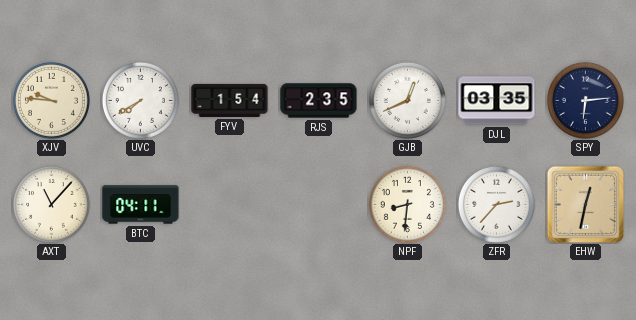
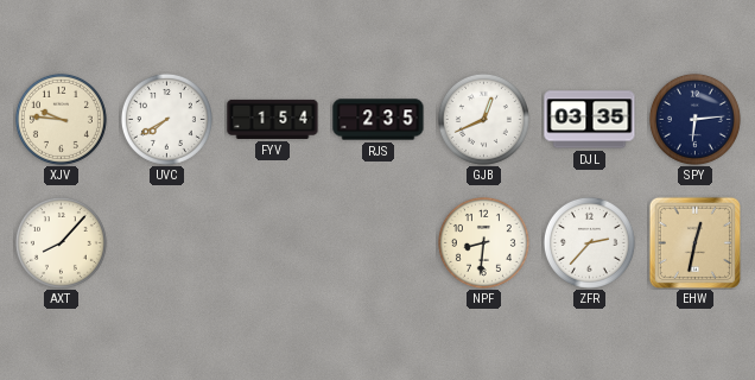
AXT: 11:07 -> 8:07 (61, 242)
BTC: 04:11 -> none (141, 205)
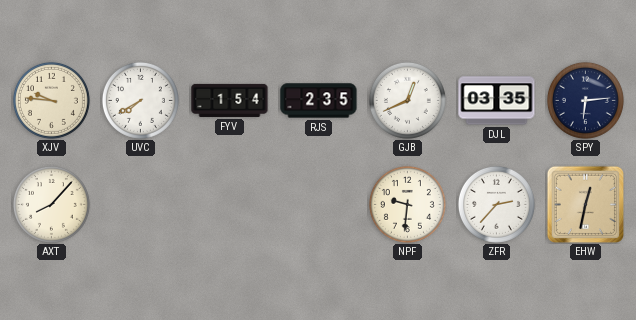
NPF: 8:31 -> 9:31 (407, 204)
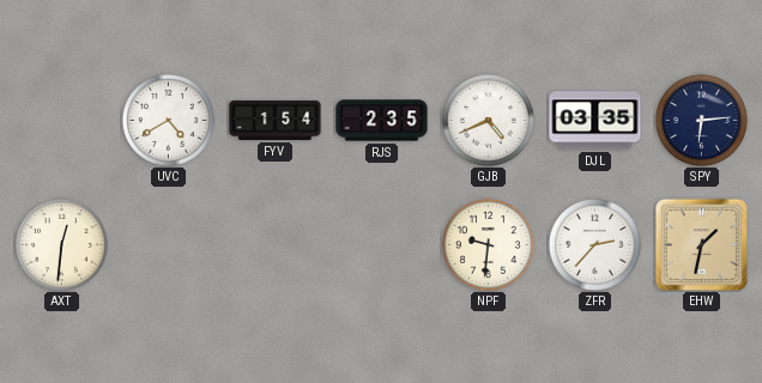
XJV: 9:46 -> none (51, 100)
UVC: 7:40 -> 4:40 (168, 120)
GJB: 12:41 -> 4:41 (488, 120)
AXT: 8:07 -> 12:31 (61, 244)
EHW: 12:32 -> 1:32 (701, 244)
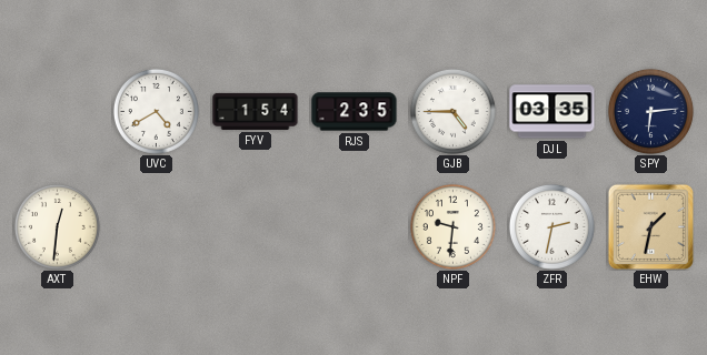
GJB: 4:41 -> 4:45 (452, 111)
ZFR: 2:37 -> 2:32 (551, 226)
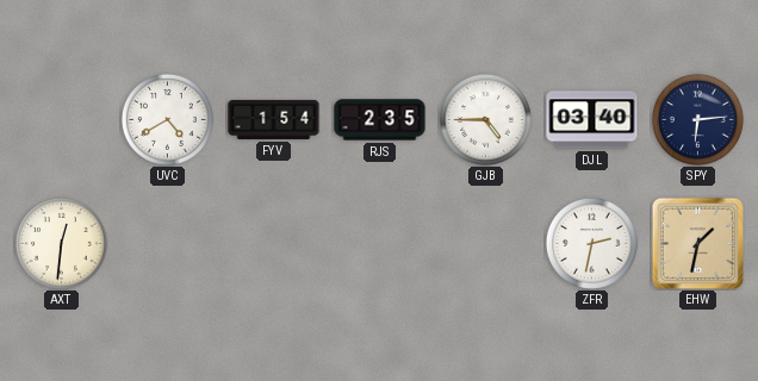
DJL: 03:35 -> 03:40 (592, 120)
NPF: 9:31 -> none (452, 226)
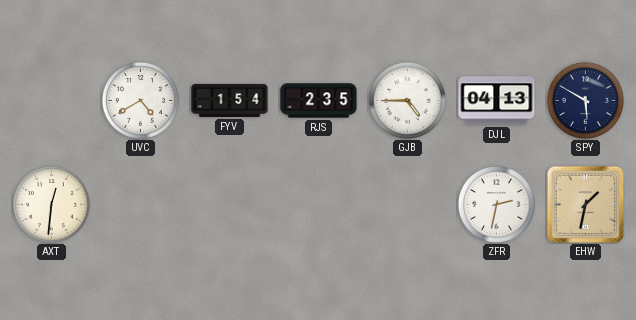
DJL: 03:40 -> 04:13 (497, 101)
SPY: 6:14 -> 5:50 (585, 100)
